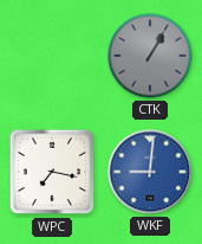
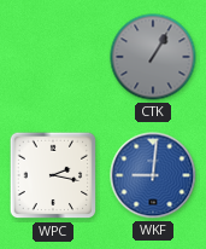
WPC: 7:17 -> 2:17 (53, 175)
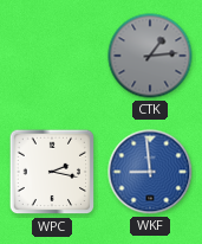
CTK: 1:05 -> 1:14 (150, 56)
WKF: 9:01 -> 8:59 (150, 172)
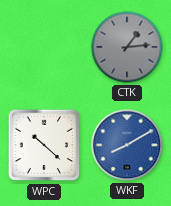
WPC: 2:17 -> 10:22 (44, 145)
WKF: 8:59 -> 8:10 (127, 145)
